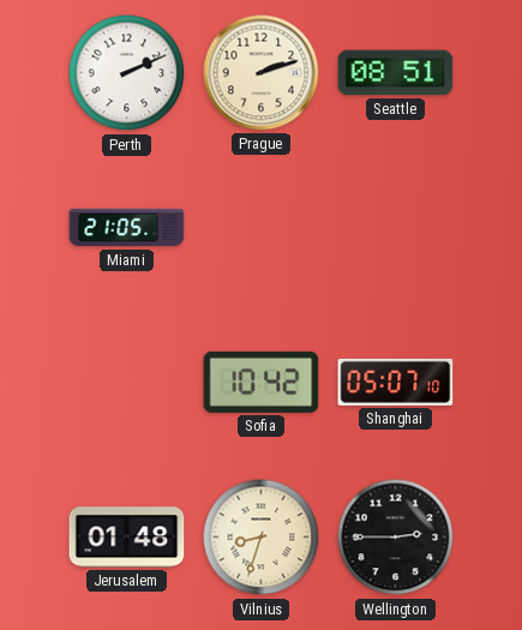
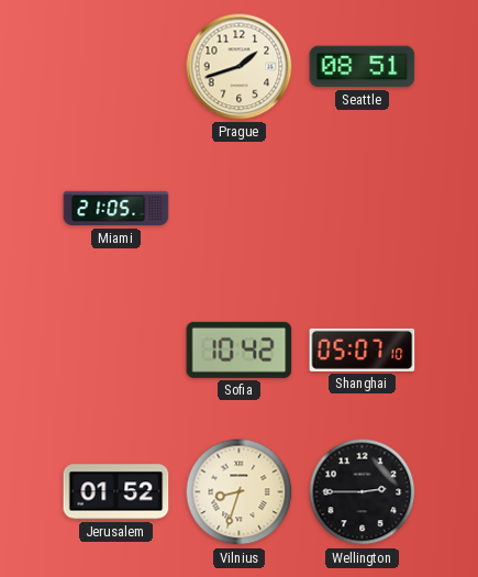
Perth: 2:11 -> none (127, 73)
Prague: 2:12 -> 1:42 (240, 67)
Jerusalem: 01:48 -> 01:52 (116, 492)
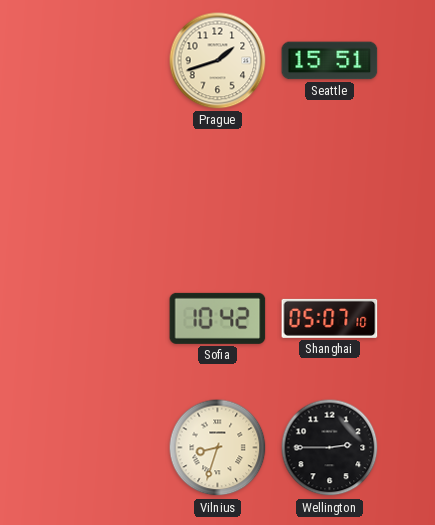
Seattle: 08:51 -> 15:51 (330, 61)
Miami: 21:05 -> none (116, 209)
Jerusalem: 01:52 -> none (116, 492)
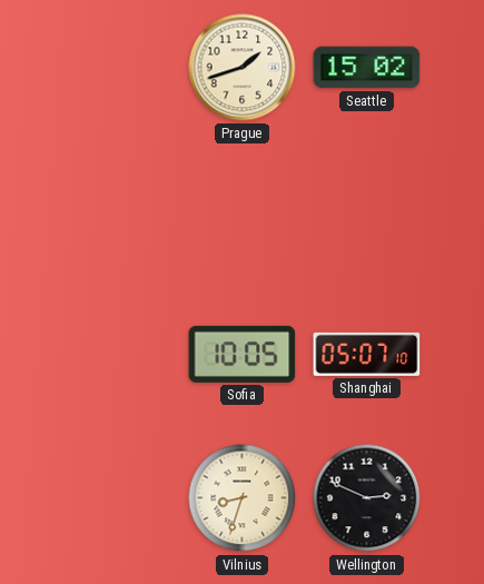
Seattle: 15:51 -> 15:02 (367, 68)
Sofia: 10:42 -> 10:05 (243, 354)
Wellington: 2:45 -> 2:49 (367, 498)
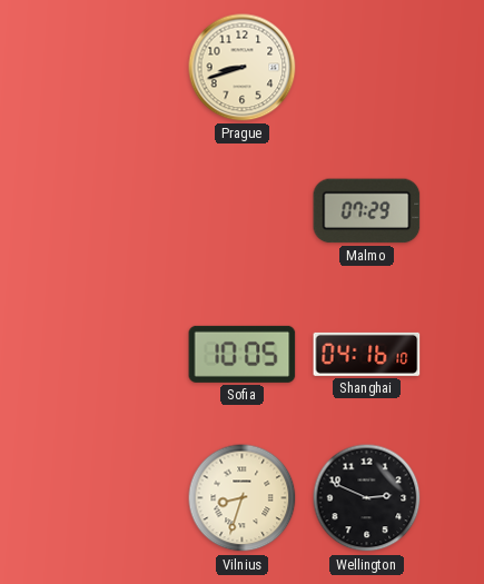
Prague: 1:42 -> 8:42 (243, 68)
Seattle: 15:02 -> none (367, 68)
Malmo: none -> 07:29 (367, 211)
Shanghai: 05:07 -> 04:16 (367, 354)
